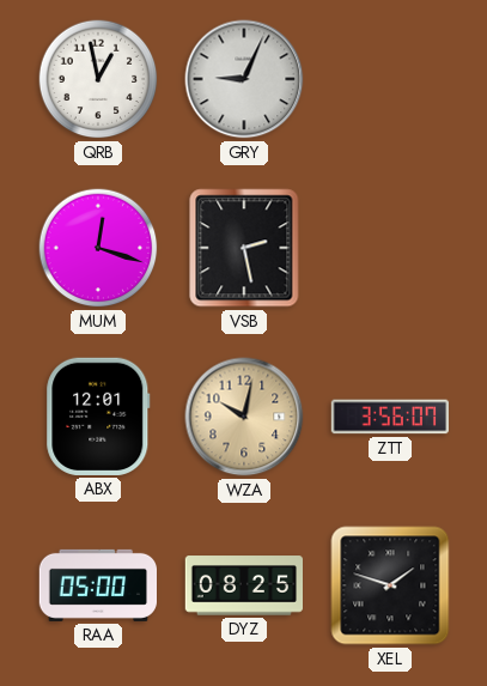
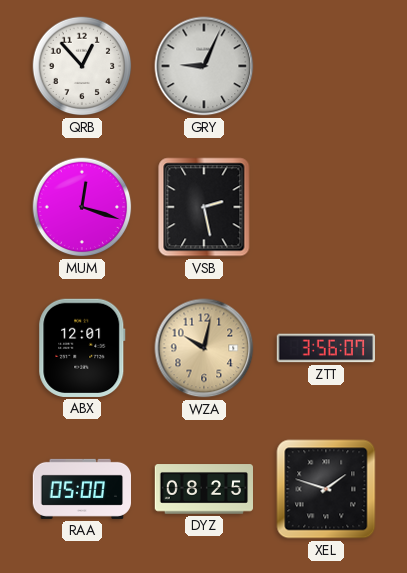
QRB: 12:58 -> 12:53 (82, 66)
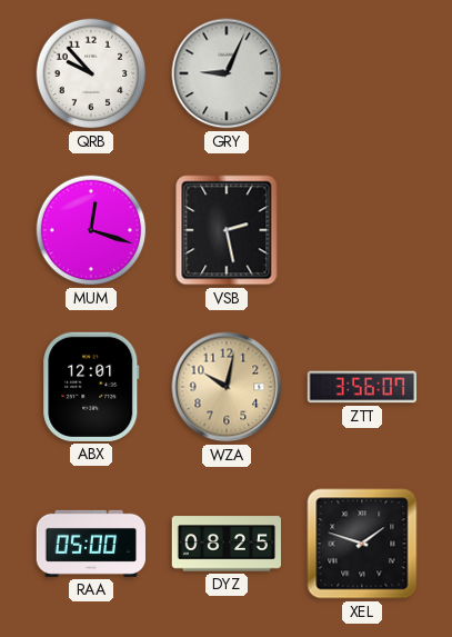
QRB: 12:53 -> 9:53 (91, 73)
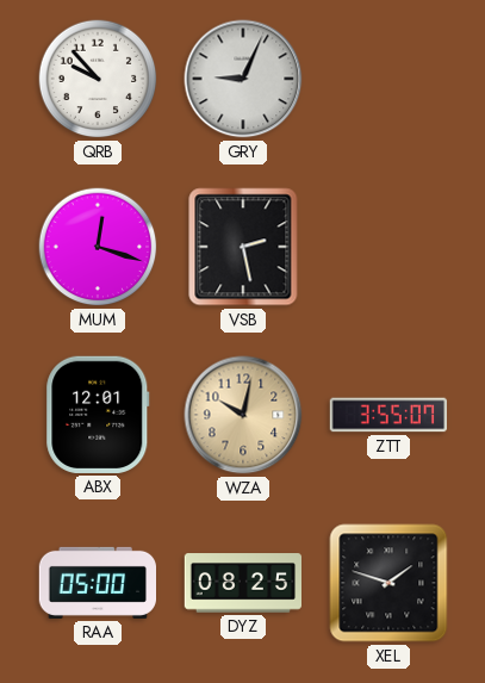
ZTT: 3:56 -> 3:55 (387, 415)
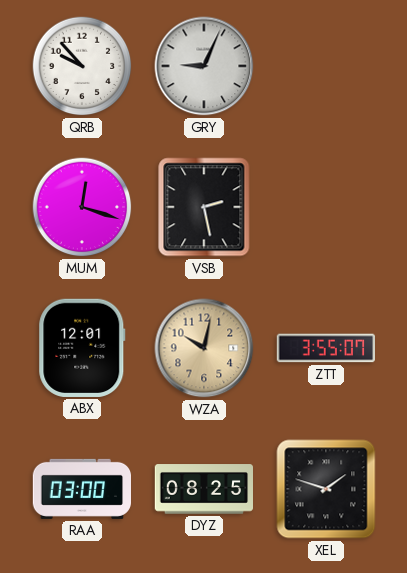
RAA: 05:00 -> 03:00 (81, 489)
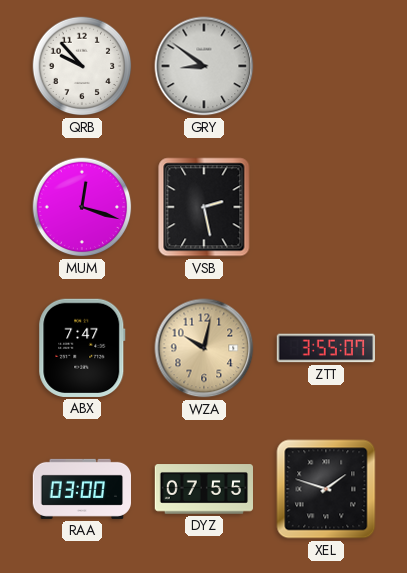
GRY: 9:04 -> 8:51 (204, 66)
ABX: 12:01 -> 7:47 (82, 348)
DYZ: 08:25 -> 07:55 (203, 489)
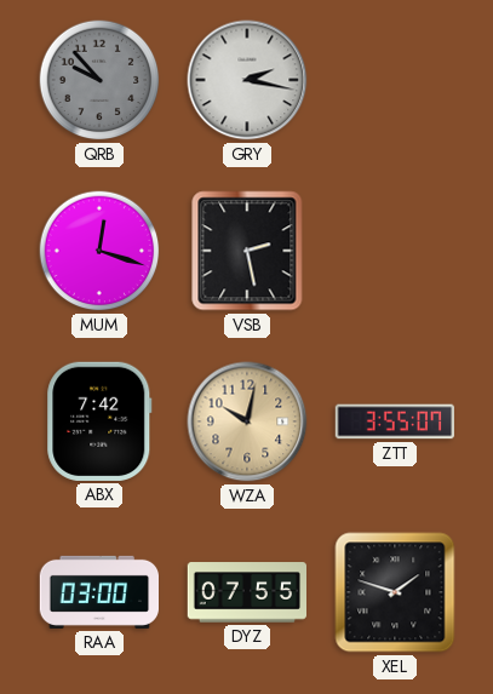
QRB dial: white -> grey (99, 80)
GRY: 8:51 -> 2:17 (247, 80)
ABX: 7:47 -> 7:42 (99, 421)
